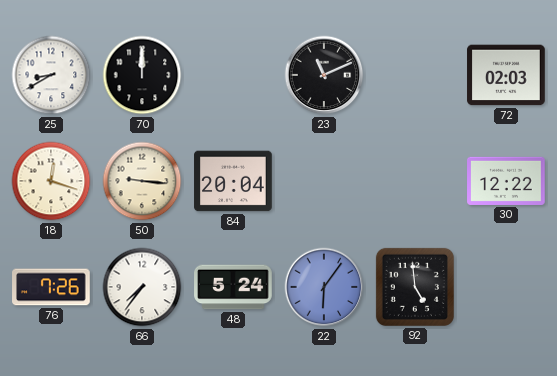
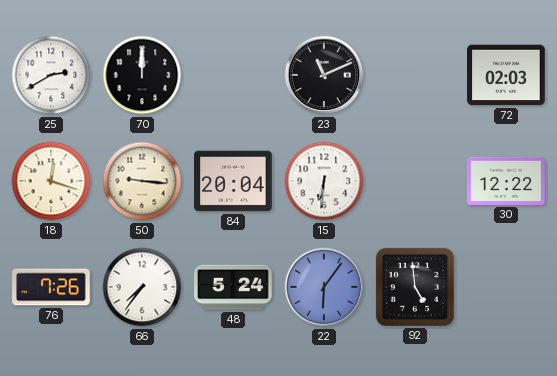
25: 8:40 -> 2:40 (51, 75)
15: none -> 6:31 (324, 181)
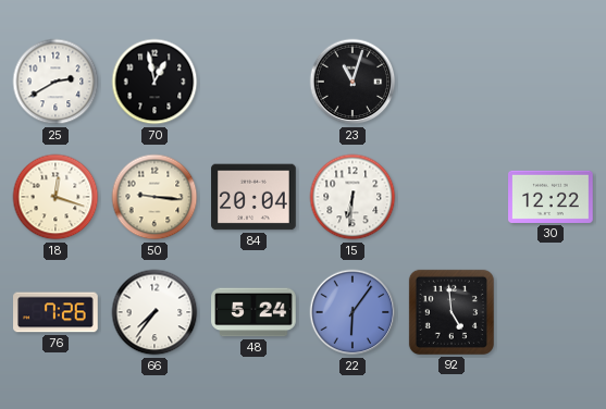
70: 12:00 -> 12:58 (154, 82)
23: 11:11 -> 11:03 (353, 82)
72: 02:03 -> none (506, 75)
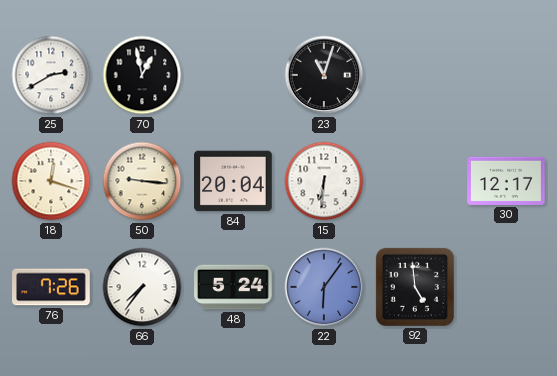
30: 12:22 -> 12:17 (506, 181)
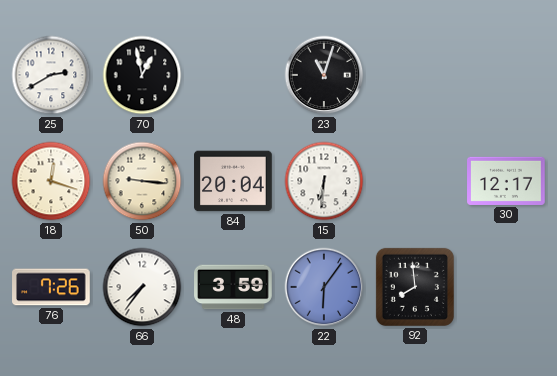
48: 5:24 -> 3:59 (233, 287)
92: 4:59 -> 7:59 (415, 287)
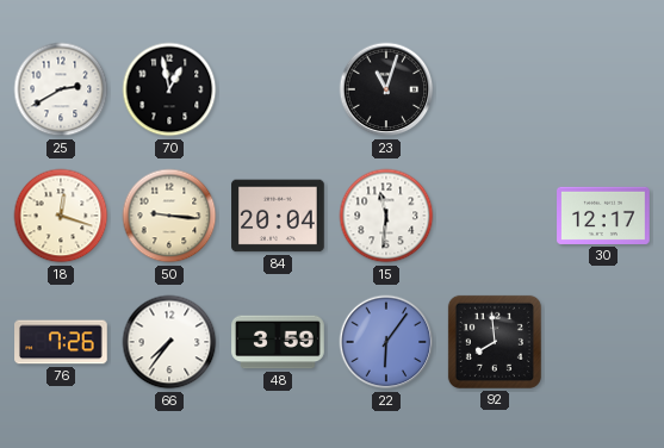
15: 6:31 -> 11:31 (386, 216)
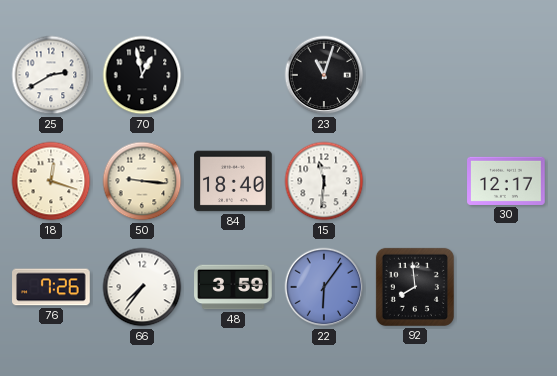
84: 20:04 -> 18:40 (233, 181)
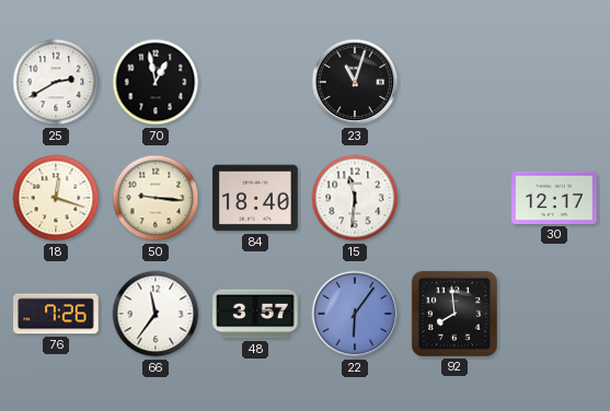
66: 7:36 -> 11:36 (156, 314)
48: 3:59 -> 3:57 (255, 314)
